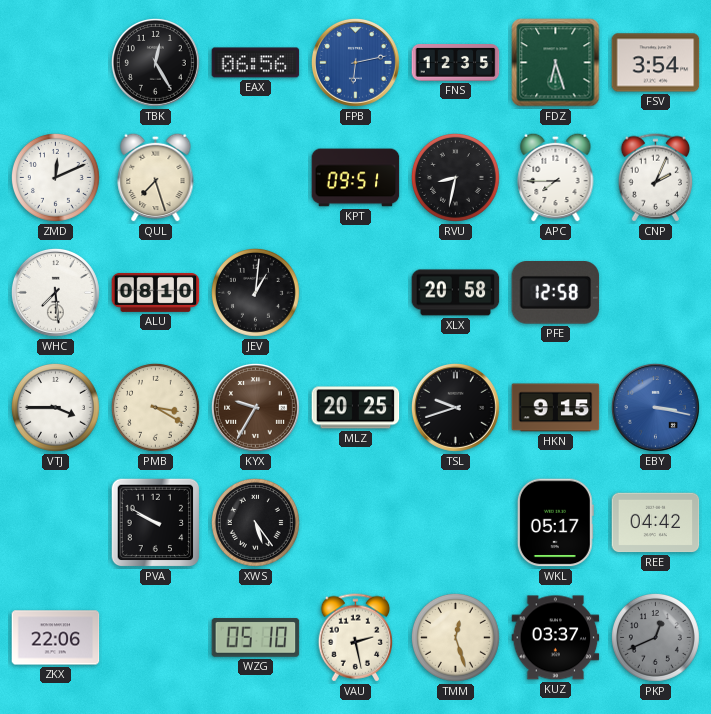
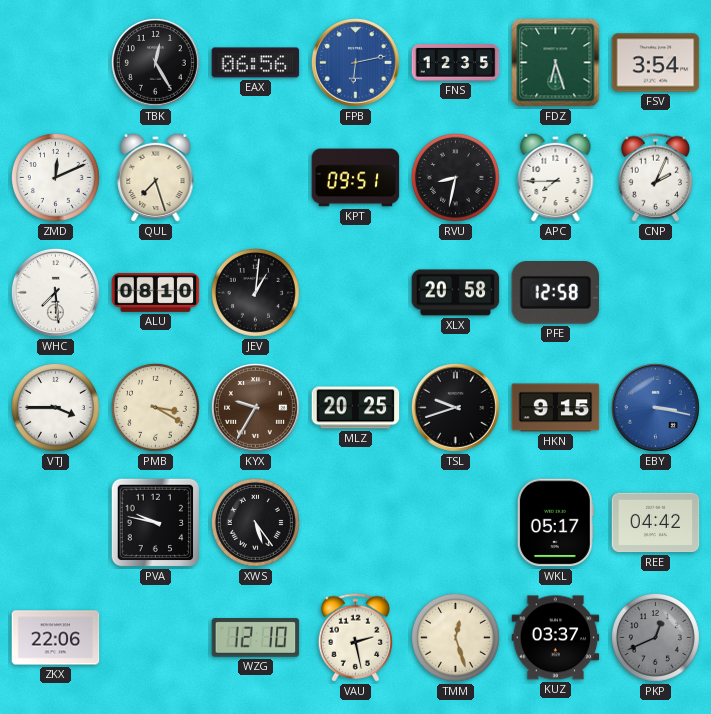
PVA: 9:50 -> 9:47 (156, 523)
WZG: 05:10 -> 12:10 (256, 638)
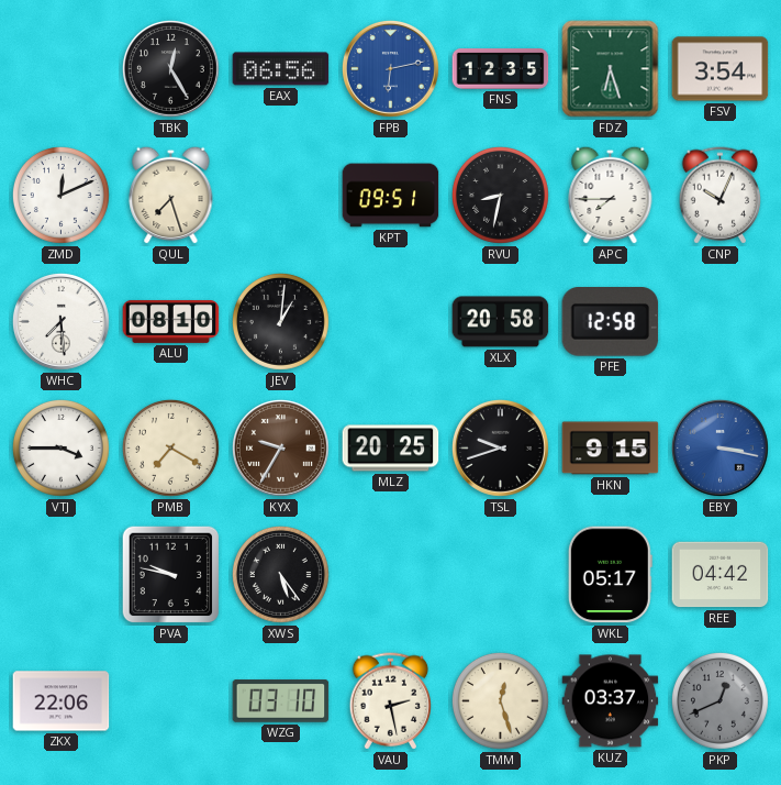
CNP: 2:04 -> 10:04 (719, 196)
PMB: 3:20 -> 7:20 (170, 447)
WZG: 12:10 -> 03:10 (281, 701)
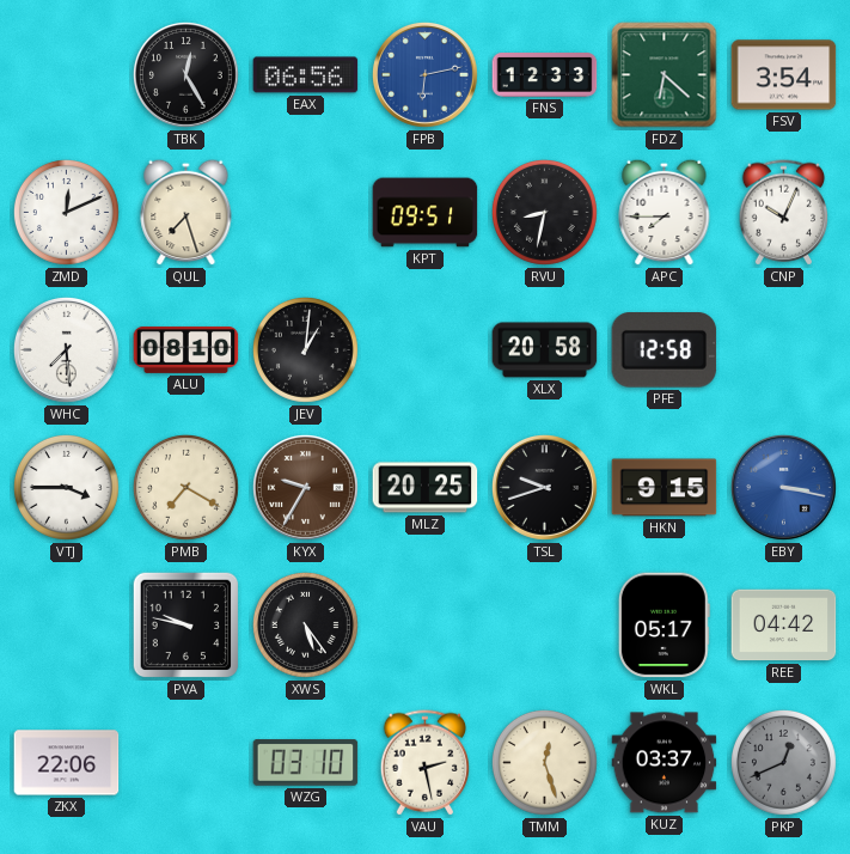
FNS: 12:35 -> 12:33 (545, 75)
FDZ: 6:27 -> 6:22 (665, 75)
